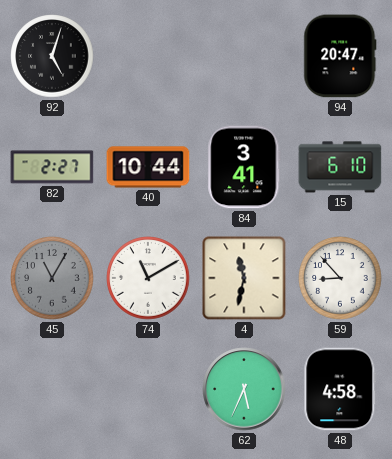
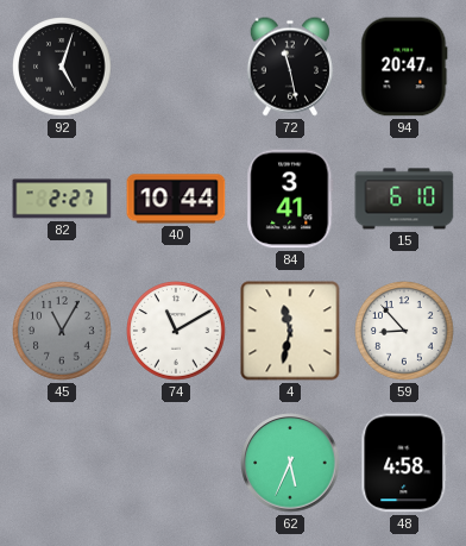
72: none -> 11:28 (290, 67)
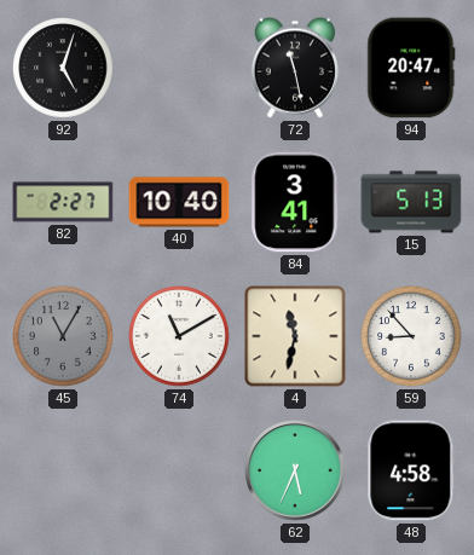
40: 10:44 -> 10:40 (179, 202)
15: 6:10 -> 5:13 (411, 202)
